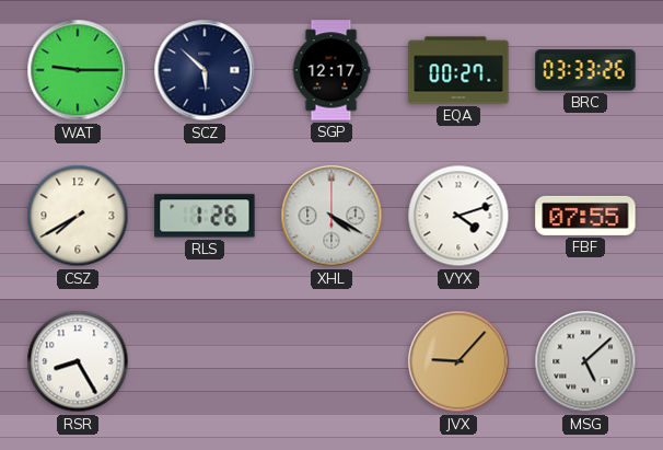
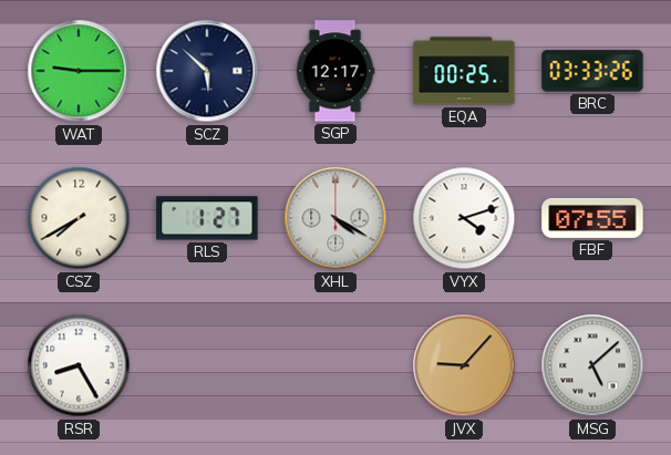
EQA: 00:27 -> 00:25 (464, 71)
RLS: 1:26 -> 1:27 (207, 218)
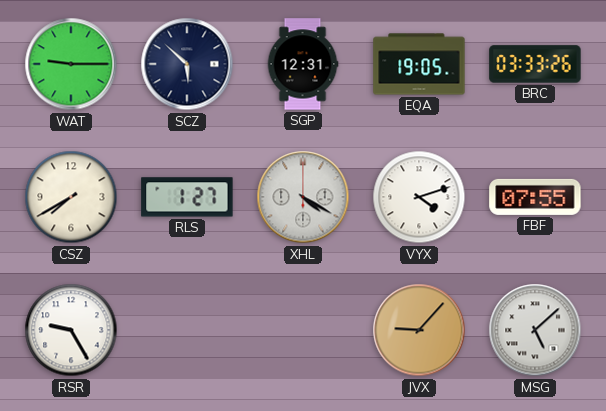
SGP: 12:17 -> 12:31 (303, 64)
EQA: 00:25 -> 19:05 (419, 64)
RSR: 8:25 -> 9:25 (71, 330)
